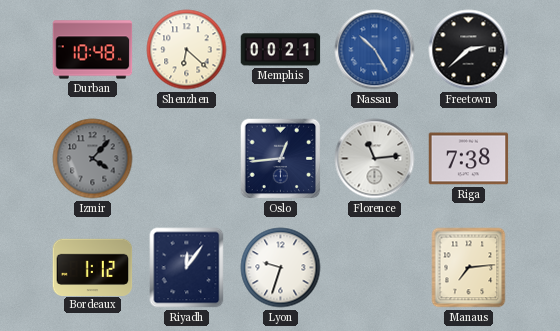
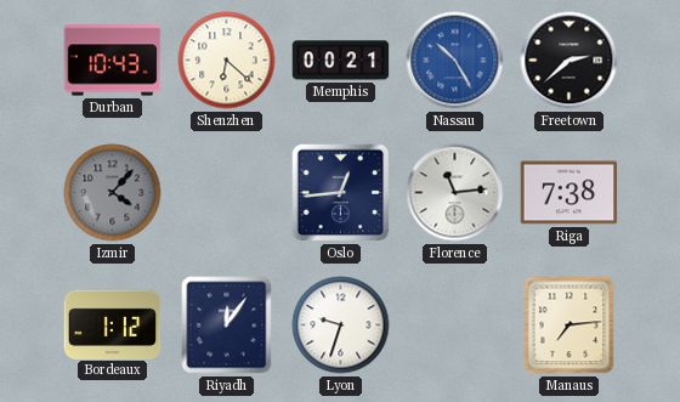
Durban: 10:48 -> 10:43 (113, 61)
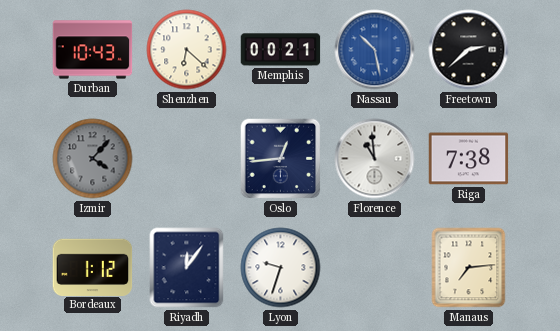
Nassau: 10:25 -> 10:28 (375, 50)
Florence: 11:14 -> 10:59 (375, 159)
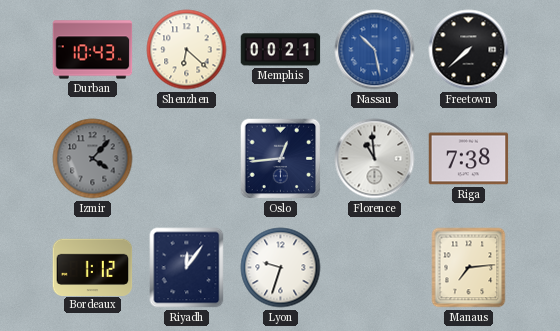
Freetown: 2:38 -> 7:38 (469, 50)
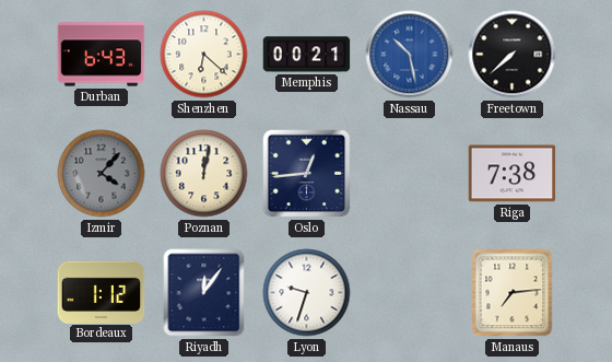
Durban: 10:43 -> 6:43 (102, 55)
Poznan: none -> 12:02 (204, 174)
Florence: 10:59 -> none (375, 159)
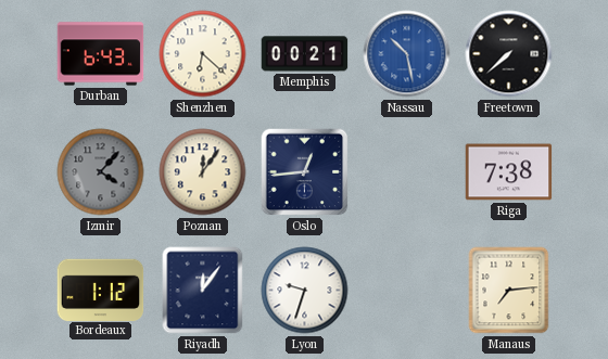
Poznan: 12:02 -> 12:06 (203, 172)
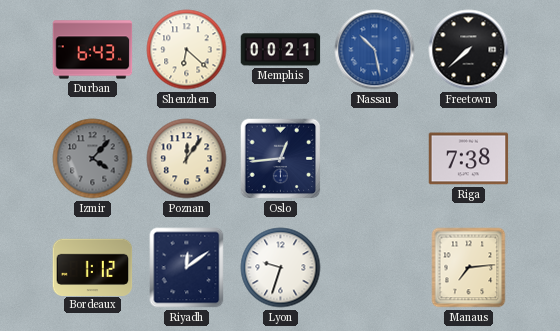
Riyadh: 12:06 -> 12:09 (187, 268)
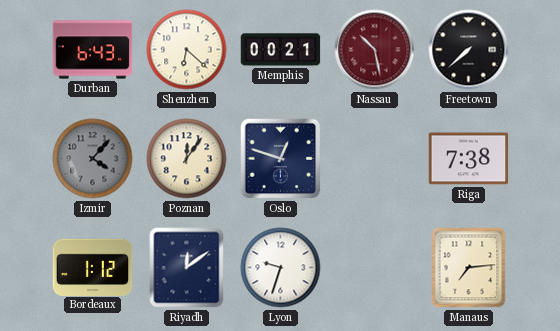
Nassau dial: blue -> burgundy (375, 50)
Oslo: 12:44 -> 12:48 (281, 159)
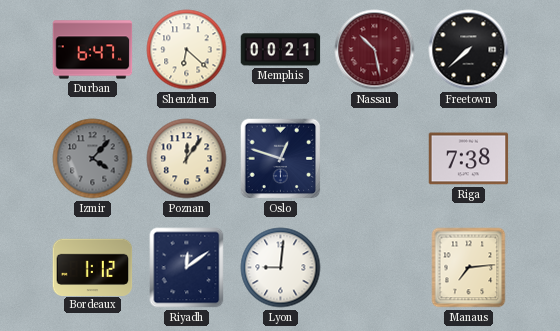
Durban: 6:43 -> 6:47 (93, 50)
Lyon: 9:33 -> 9:01 (281, 268)
